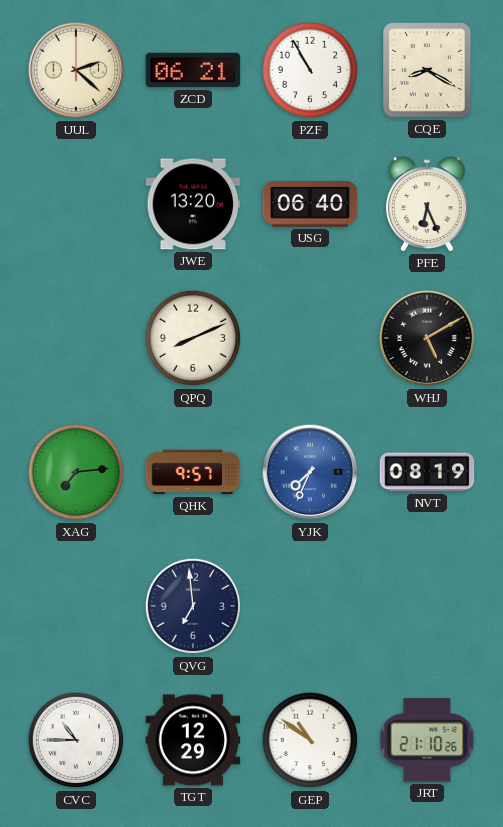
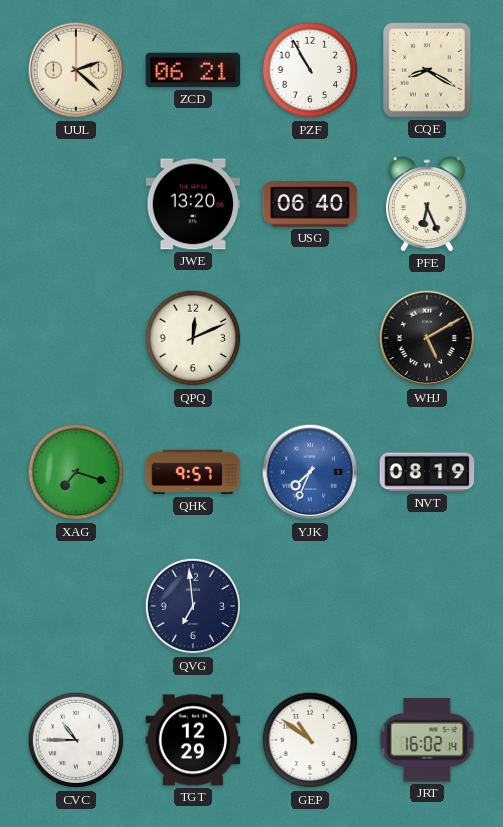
QPQ: 8:11 -> 12:11 (193, 338)
XAG: 7:14 -> 7:18 (76, 472)
JRT: 21:10 -> 16:02 (427, 740)
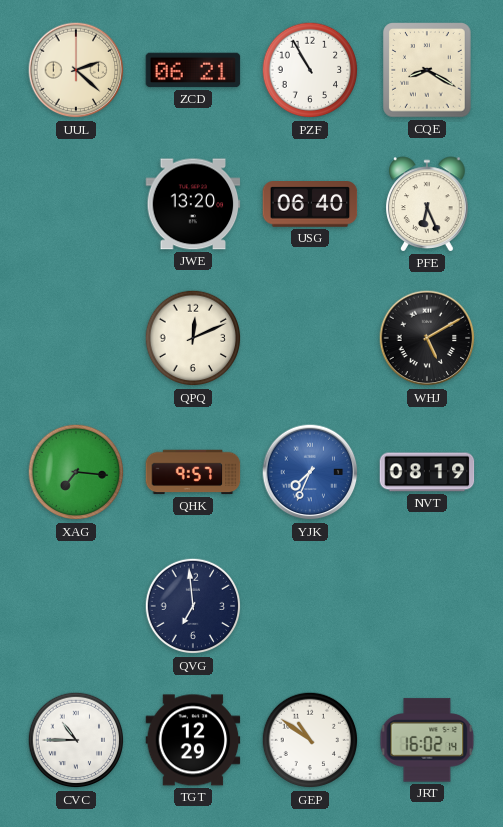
XAG: 7:18 -> 7:16 (76, 472)
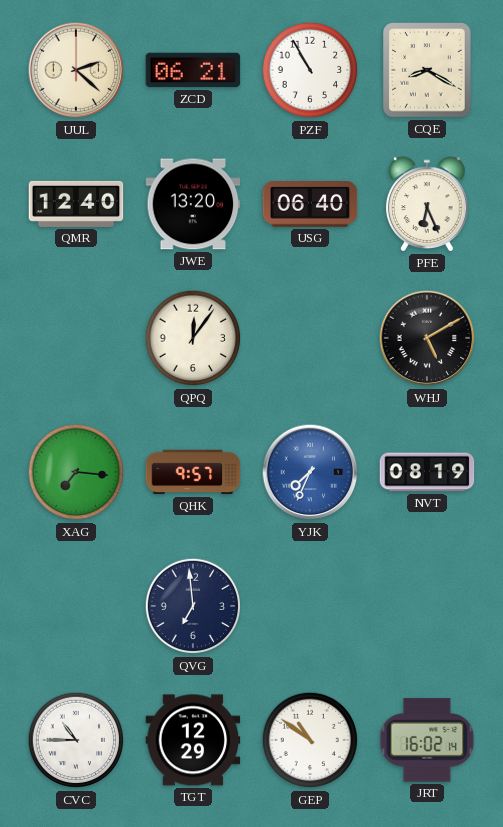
QMR: none -> 12:40 (76, 204)
QPQ: 12:11 -> 12:06 (193, 338)
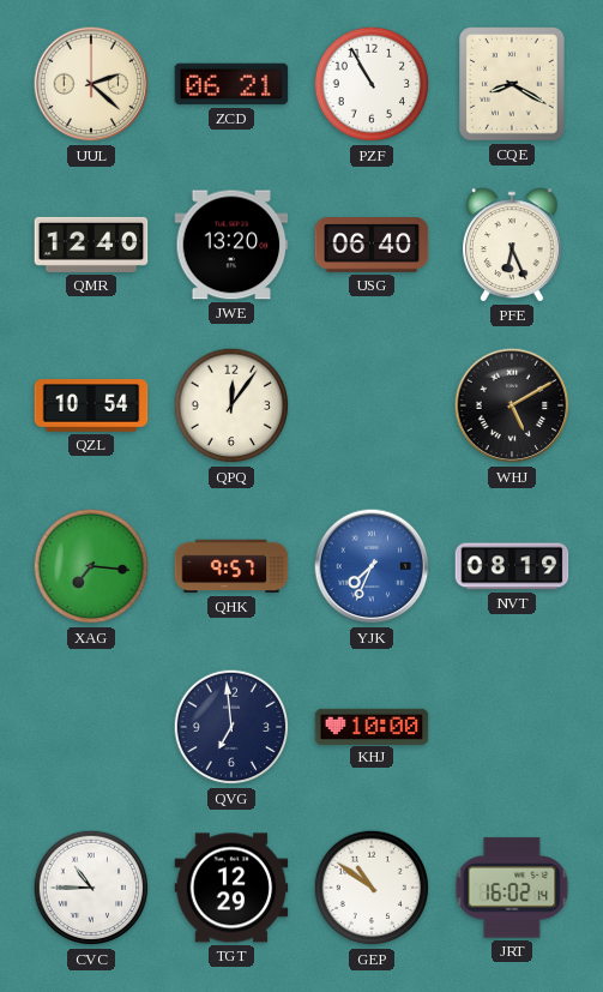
QZL: none -> 10:54 (91, 405)
KHJ: none -> 10:00 (372, 726)
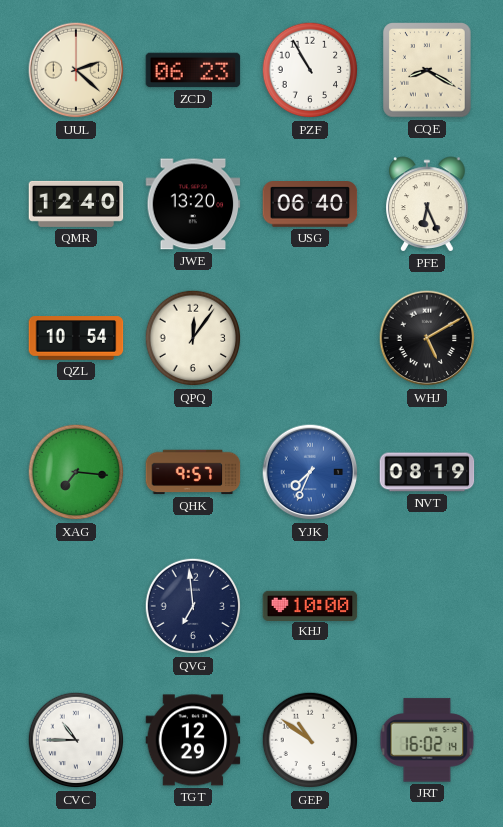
ZCD: 06:21 -> 06:23 (193, 70)
